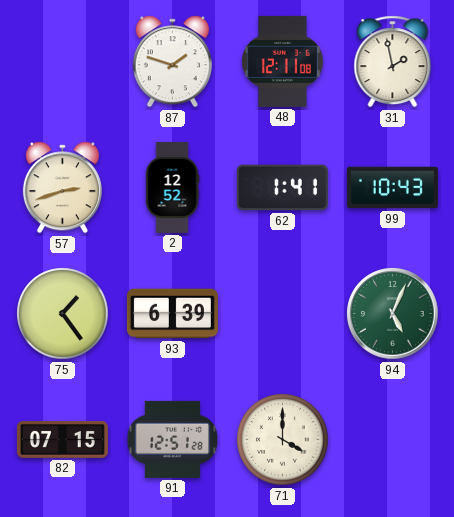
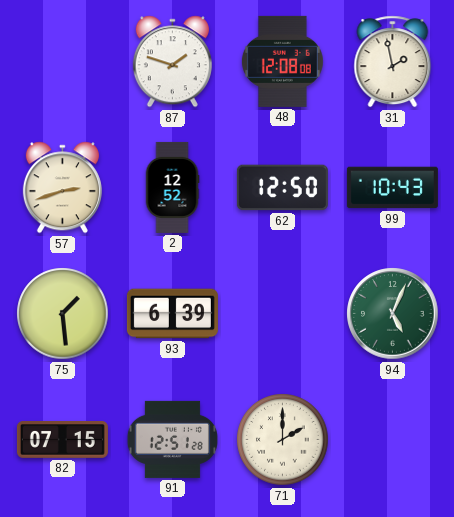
48: 12:11 -> 12:08 (282, 61)
62: 1:41 -> 12:50 (282, 188)
75: 1:24 -> 1:29 (63, 314)
71: 4:00 -> 2:00 (283, 440)
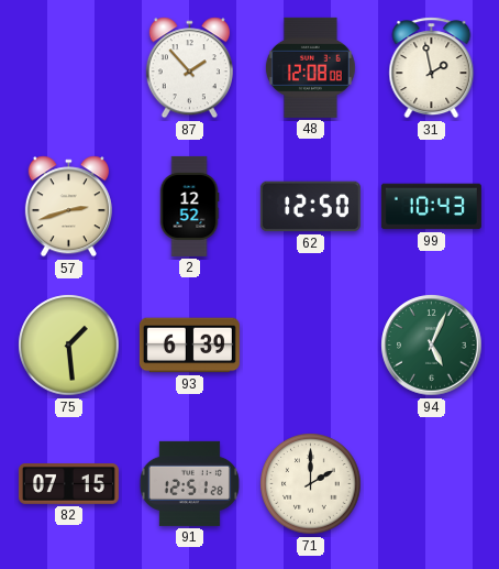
87: 1:48 -> 1:53 (189, 68)
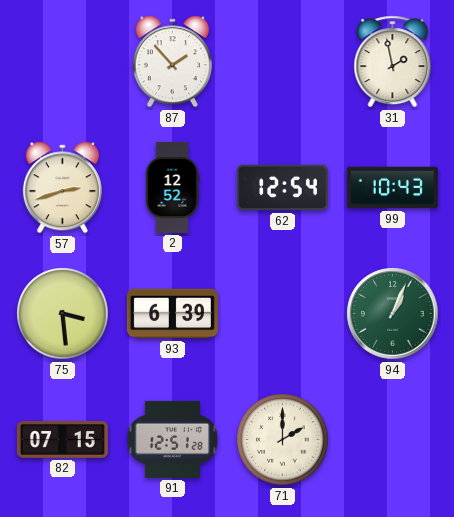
48: 12:08 -> none (310, 67)
62: 12:50 -> 12:54 (282, 188)
75: 1:29 -> 3:29 (63, 314)
94: 5:04 -> 1:04 (393, 314)
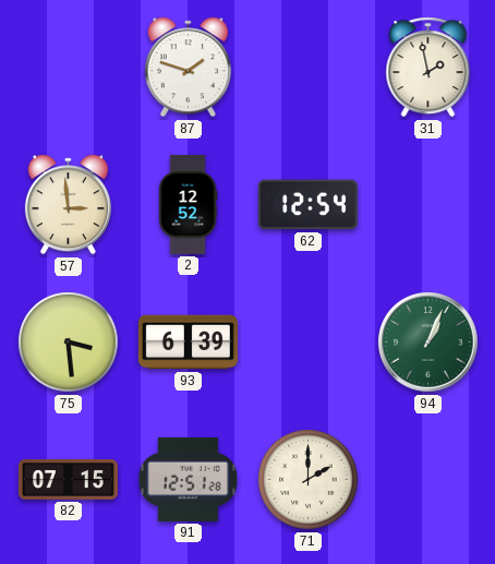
87: 1:53 -> 1:48 (188, 68)
57: 2:42 -> 2:59 (68, 205)
99: 10:43 -> none (392, 188)
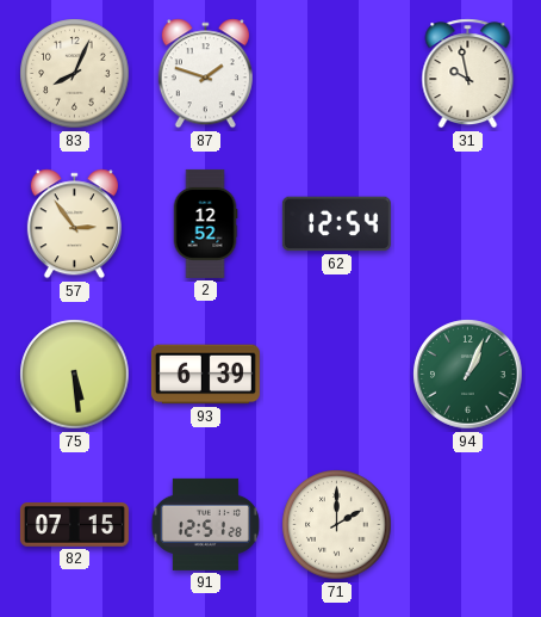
83: none -> 8:04 (75, 74)
31: 1:58 -> 9:58 (468, 74)
57: 2:59 -> 2:54 (74, 224)
75: 3:29 -> 5:29 (75, 375)
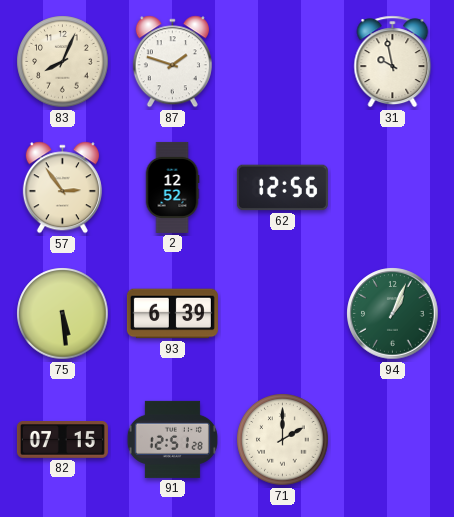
62: 12:54 -> 12:56 (282, 188)
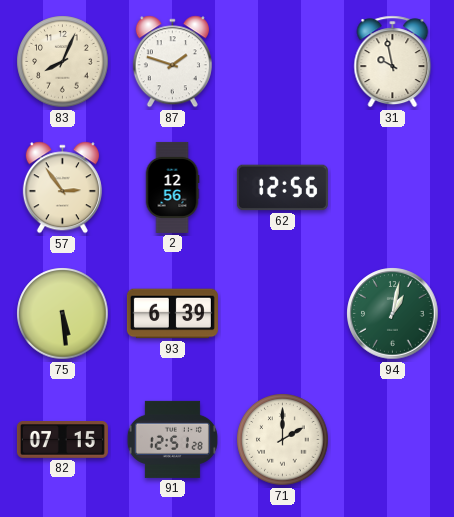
2: 12:52 -> 12:56 (172, 187)
94: 1:04 -> 1:02 (393, 314)
